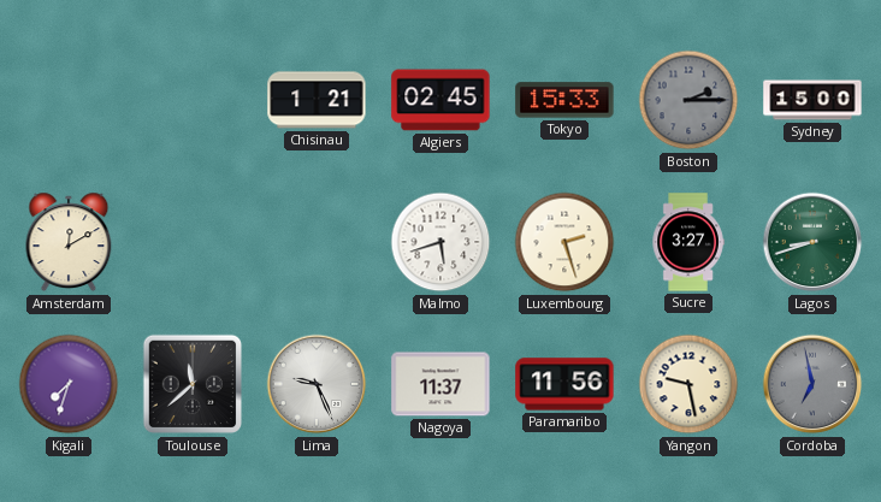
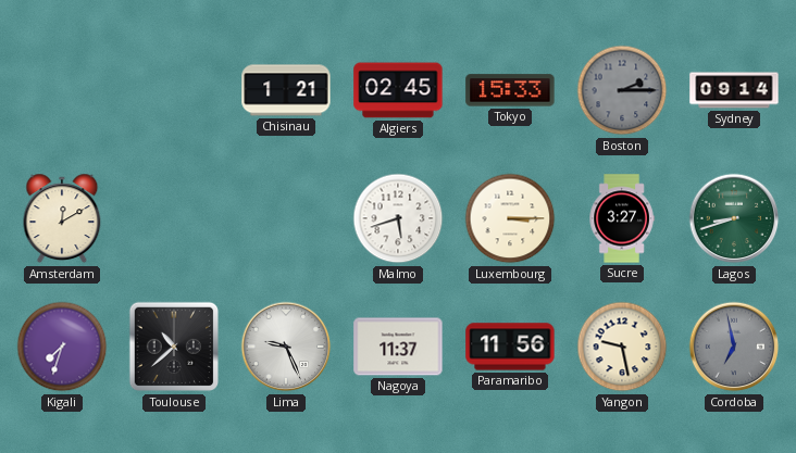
Sydney: 15:00 -> 09:14 (734, 90)
Luxembourg: 2:27 -> 3:15 (510, 218)
Toulouse: 11:38 -> 10:38 (174, 347)
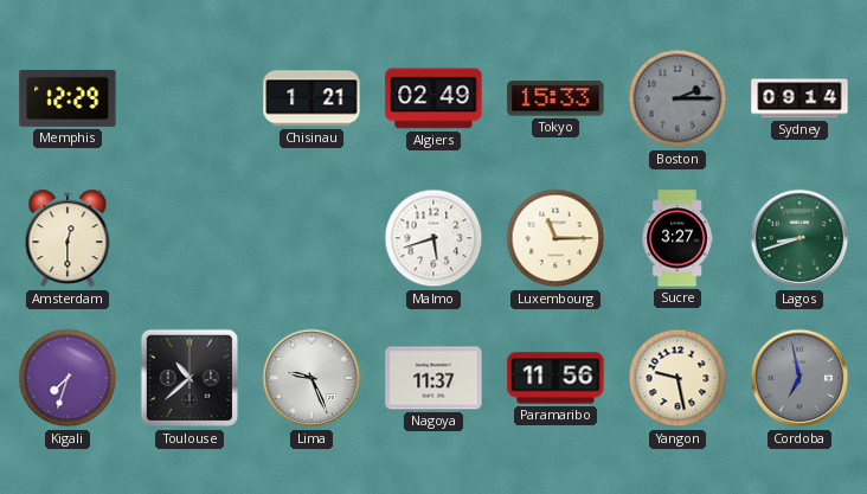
Memphis: none -> 12:29 (68, 98)
Algiers: 02:45 -> 02:49 (433, 98)
Amsterdam: 12:10 -> 12:30 (68, 238)
Luxembourg: 3:15 -> 11:15 (555, 238)
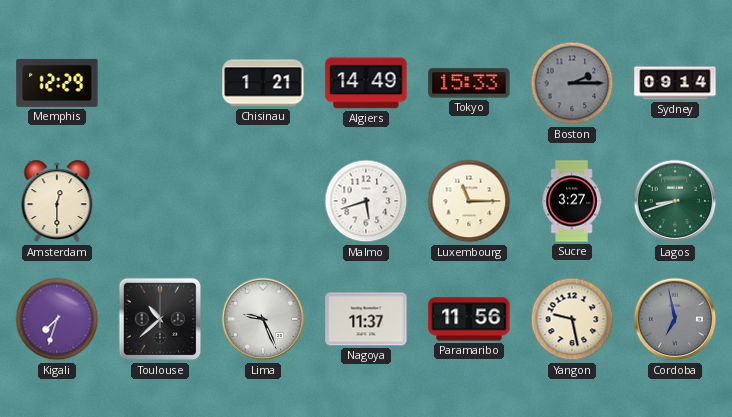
Algiers: 02:49 -> 14:49 (366, 83)
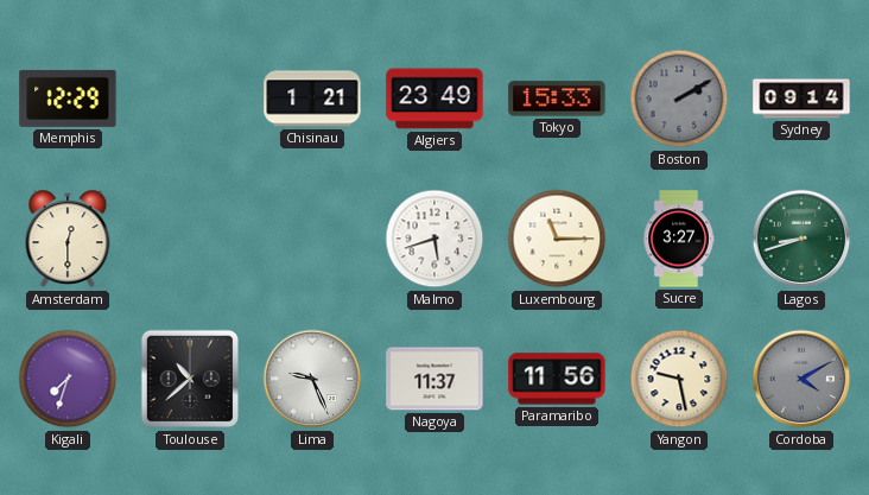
Algiers: 14:49 -> 23:49 (434, 99)
Boston: 2:15 -> 2:10 (679, 99)
Cordoba: 6:58 -> 4:10 (801, 379)
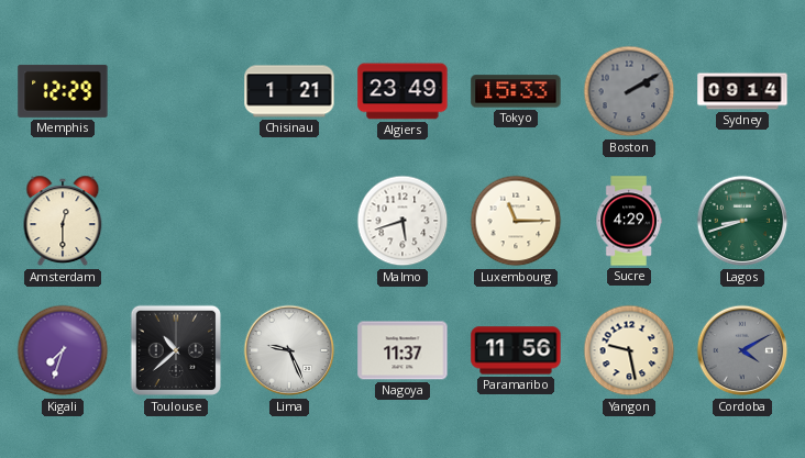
Sucre: 3:27 -> 4:29 (629, 221)
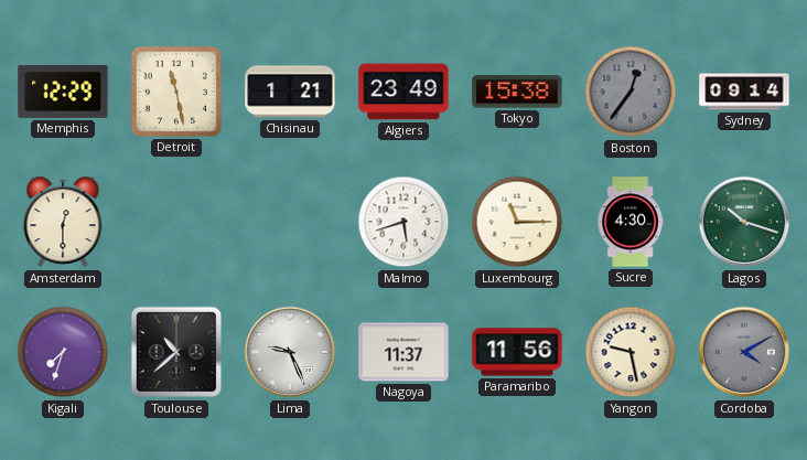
Detroit: none -> 11:28 (176, 92)
Tokyo: 15:33 -> 15:38 (517, 92)
Boston: 2:10 -> 12:36 (631, 92)
Sucre: 4:29 -> 4:30 (631, 222)
Lagos: 8:42 -> 10:18 (744, 222)
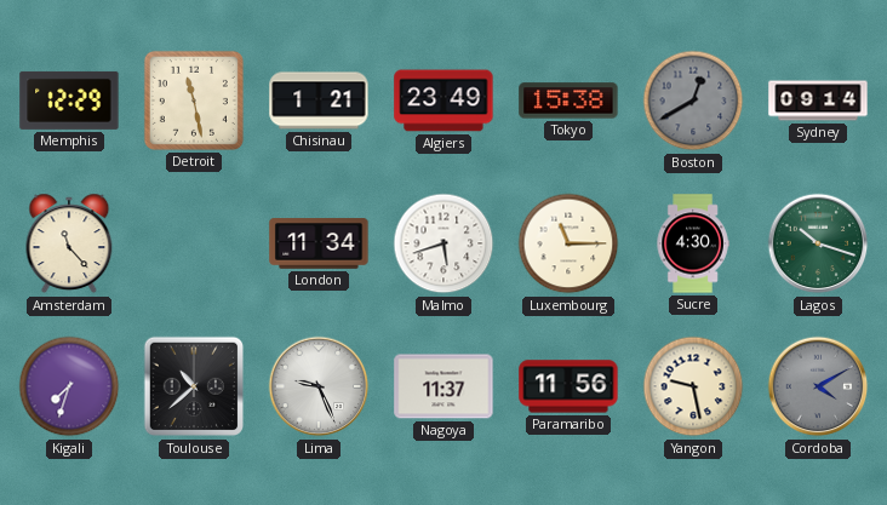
Boston: 12:36 -> 12:40 (693, 101)
Amsterdam: 12:30 -> 11:23 (69, 243)
London: none -> 11:34 (319, 243)
